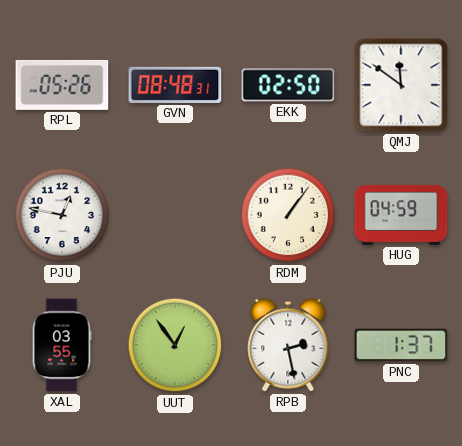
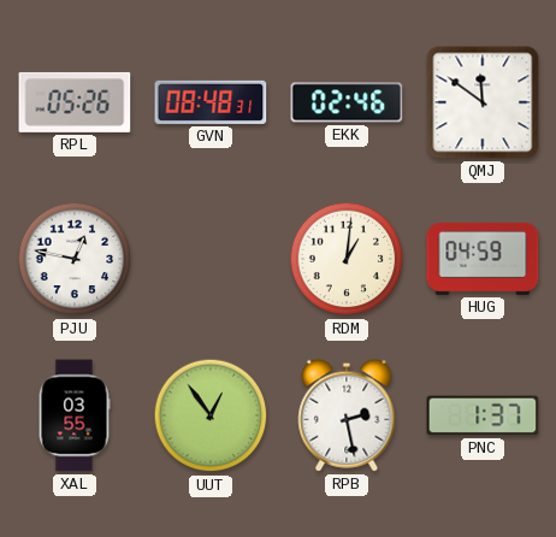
EKK: 02:50 -> 02:46 (347, 102)
RDM: 1:06 -> 1:01 (347, 259)
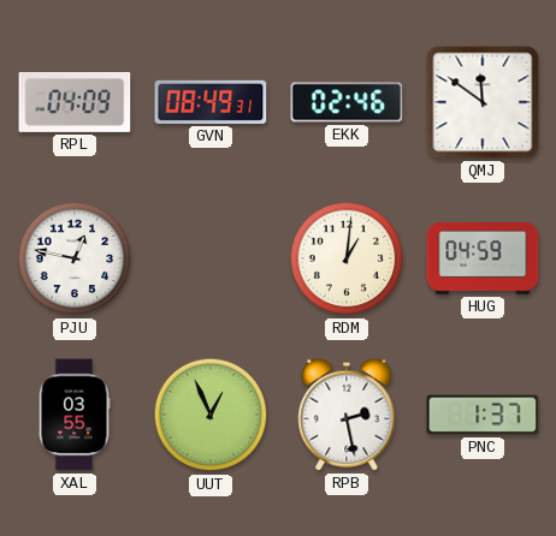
RPL: 05:26 -> 04:09 (75, 102)
GVN: 08:48 -> 08:49 (211, 102)
UUT: 12:54 -> 12:56 (211, 415)
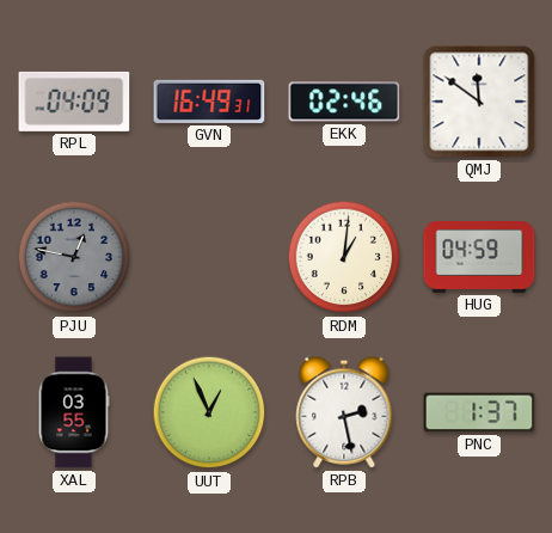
GVN: 08:49 -> 16:49 (209, 102)
PJU dial: white -> grey (74, 257)
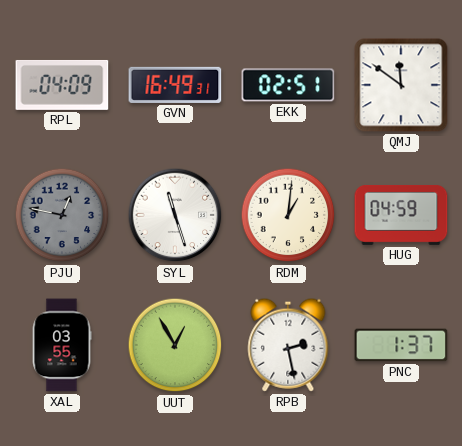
EKK: 02:46 -> 02:51 (288, 85)
SYL: none -> 11:27 (175, 215)
UUT: 12:56 -> 12:55 (175, 345)
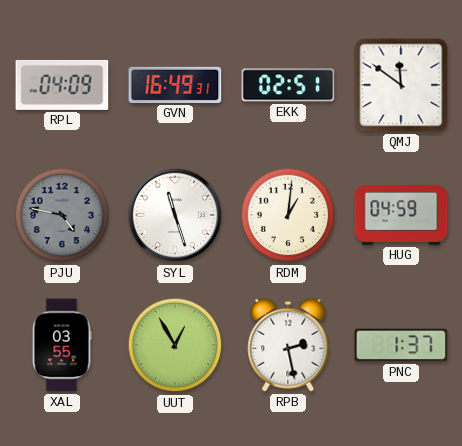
PJU: 12:47 -> 4:47 (62, 215)
